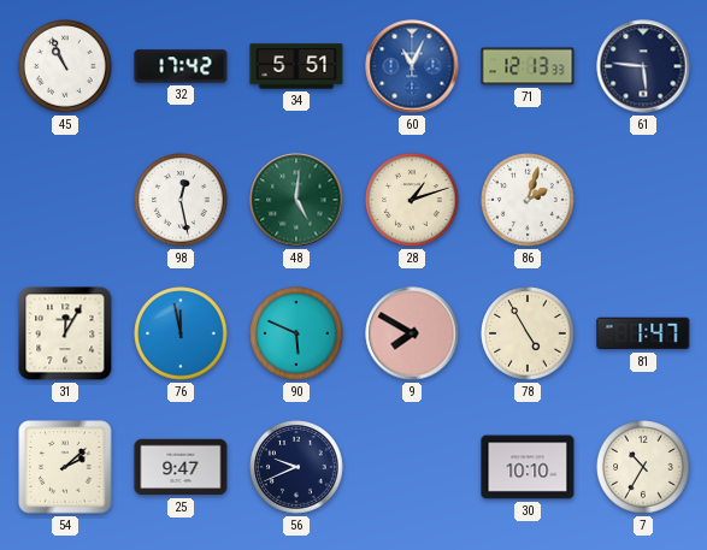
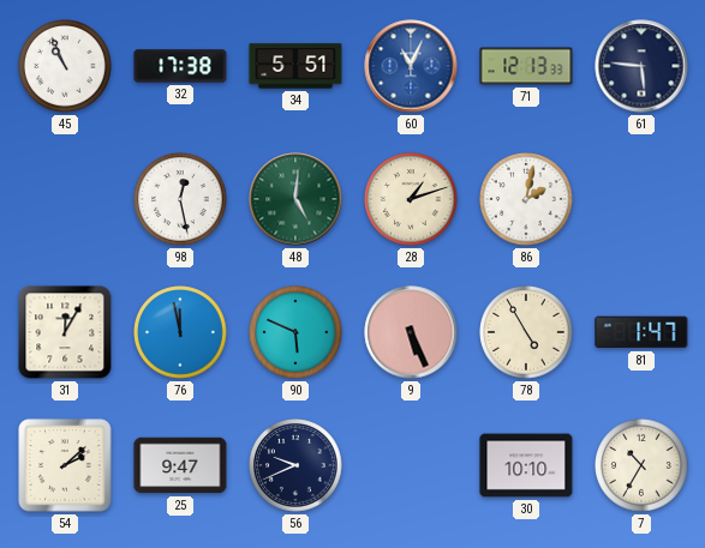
32: 17:42 -> 17:38 (180, 66)
86: 2:03 -> 2:02 (526, 199)
9: 7:50 -> 5:26 (411, 332)
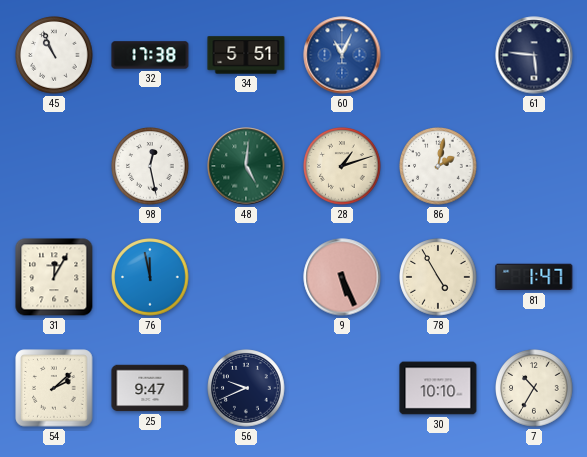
71: 12:13 -> none (526, 66)
90: 5:49 -> none (295, 332)
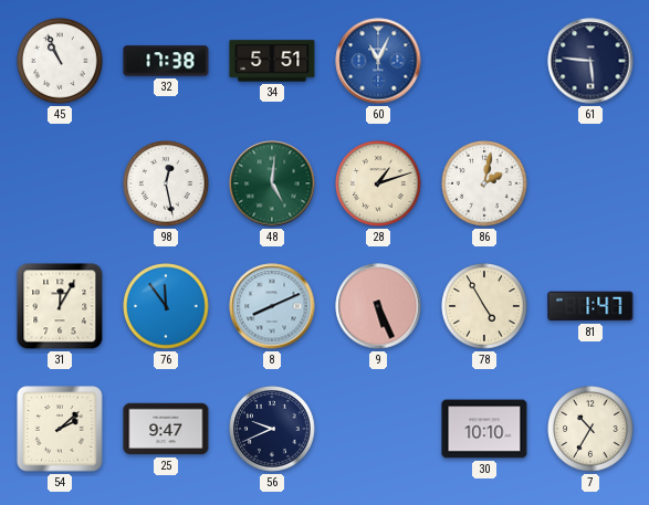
76: 11:58 -> 11:54 (166, 306)
8: none -> 8:11 (272, 306)
